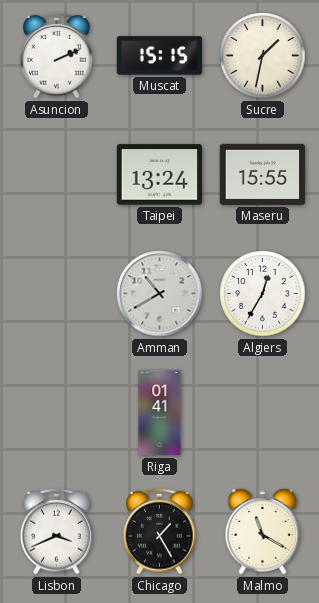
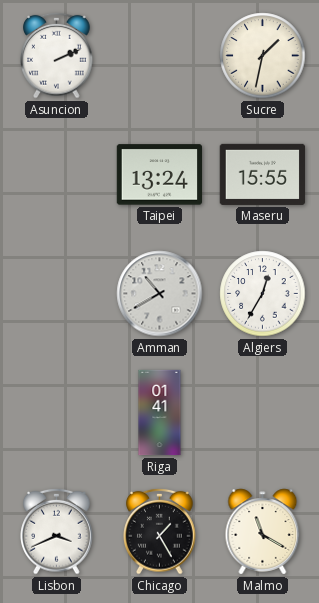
Muscat: 15:15 -> none (160, 56)
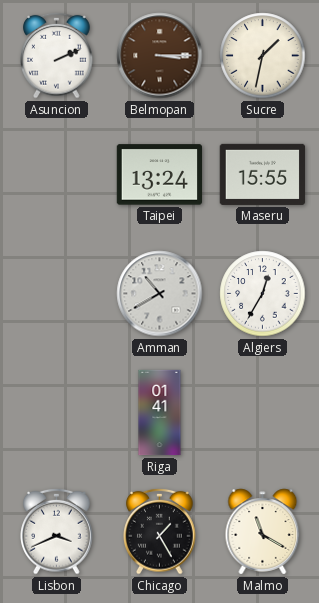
Belmopan: none -> 3:15 (160, 56)
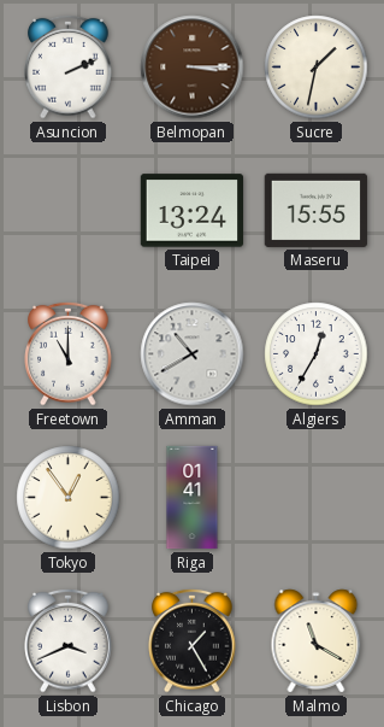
Freetown: none -> 11:00 (69, 353)
Tokyo: none -> 12:54 (69, 498)
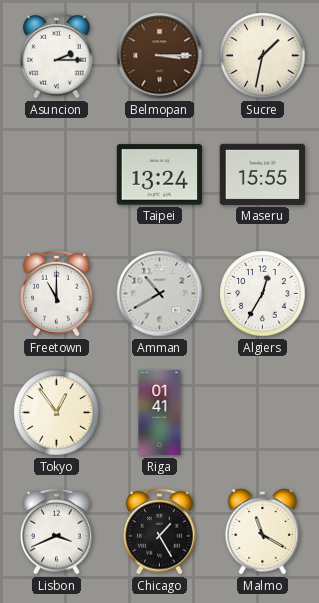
Asuncion: 2:11 -> 2:15 (57, 55)
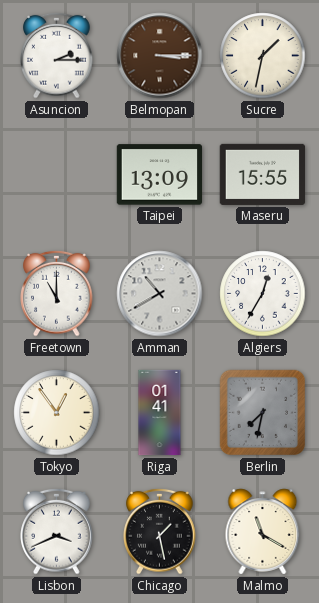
Taipei: 13:24 -> 13:09 (160, 175)
Berlin: none -> 7:32 (263, 413)
Chicago: 1:25 -> 1:28 (160, 531)
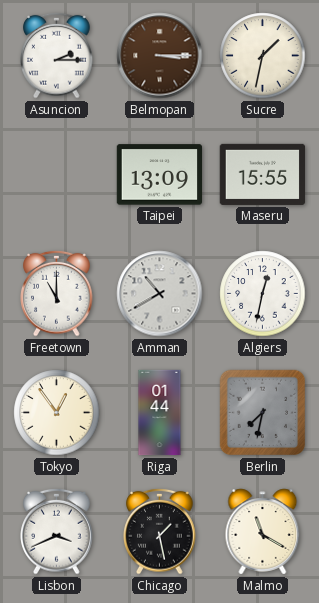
Algiers: 12:35 -> 12:32 (263, 294)
Riga: 01:41 -> 01:44 (160, 413)
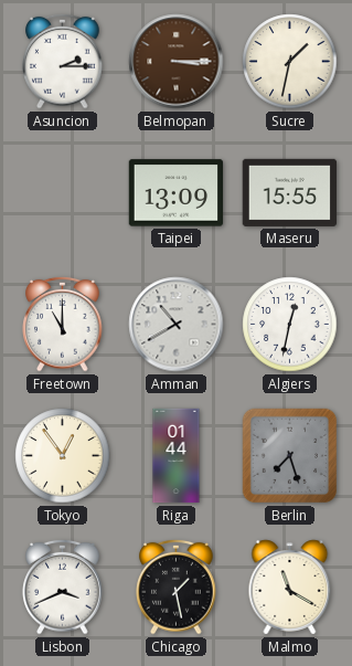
Berlin: 7:32 -> 7:27 (290, 456)
